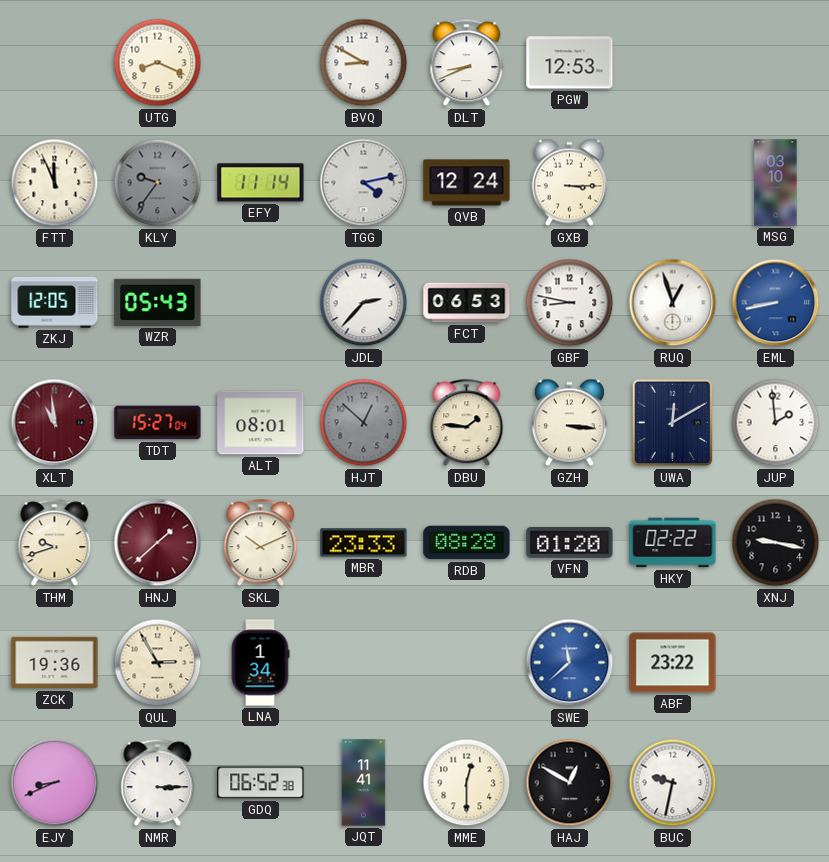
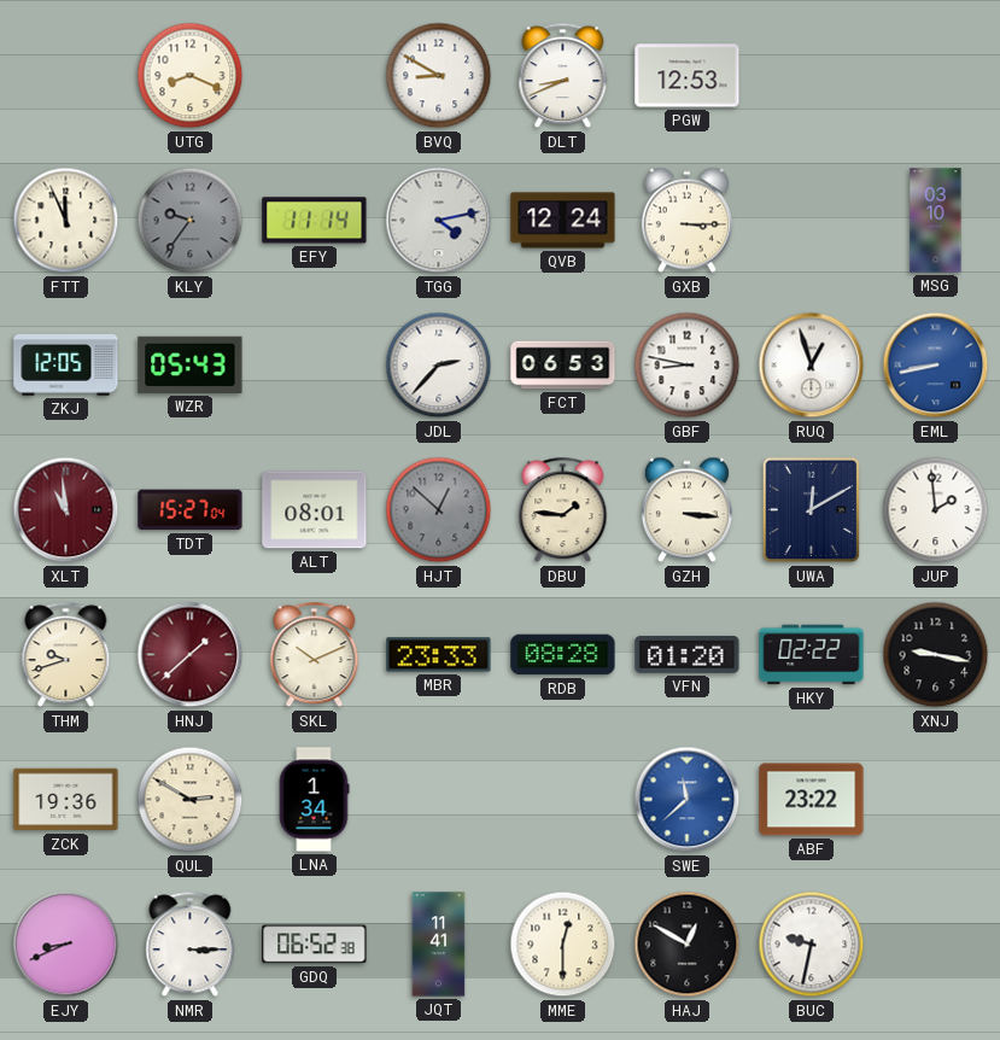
QUL: 2:55 -> 2:50 (191, 800)
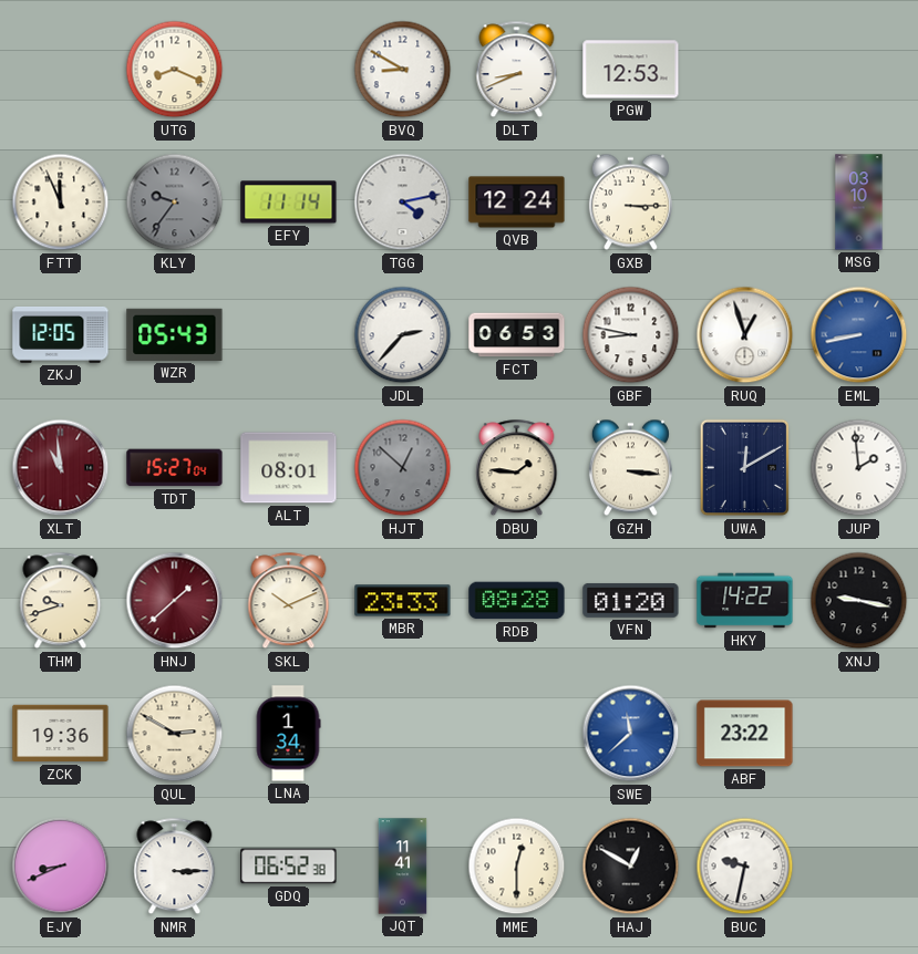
HKY: 02:22 -> 14:22 (745, 601)
